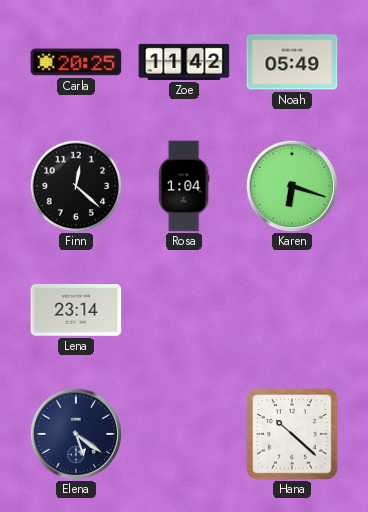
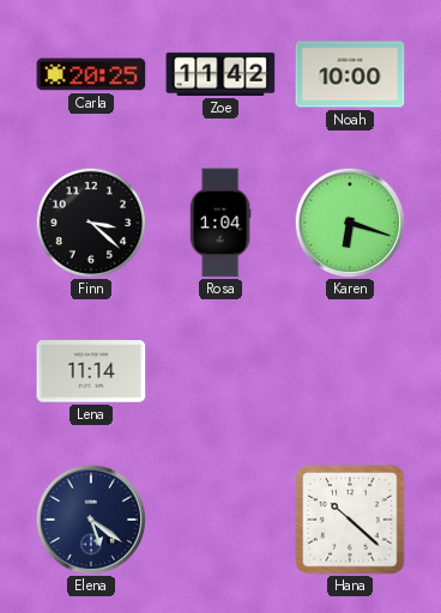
Noah: 05:49 -> 10:00 (350, 74)
Finn: 12:22 -> 3:22 (91, 223)
Lena: 23:14 -> 11:14 (91, 371)
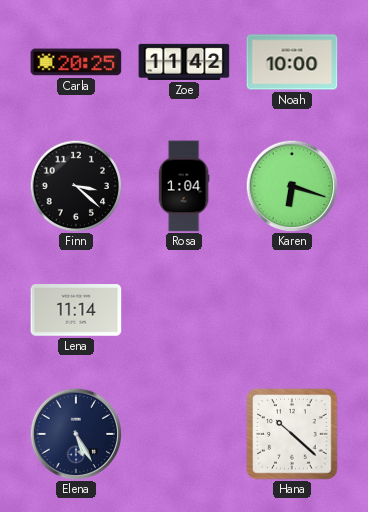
Elena: 5:21 -> 5:25 (76, 434)
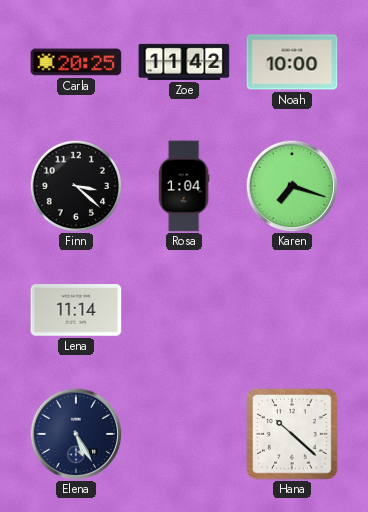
Karen: 6:18 -> 7:18 (292, 186)
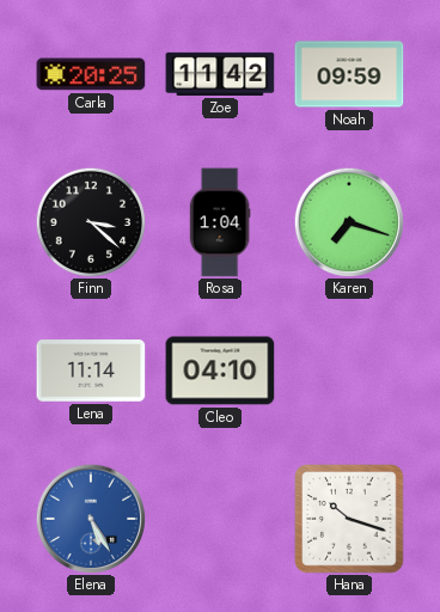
Noah: 10:00 -> 09:59 (349, 74)
Cleo: none -> 04:10 (220, 371)
Elena dial: navy -> blue (91, 519)
Hana: 10:22 -> 10:18 (349, 519)
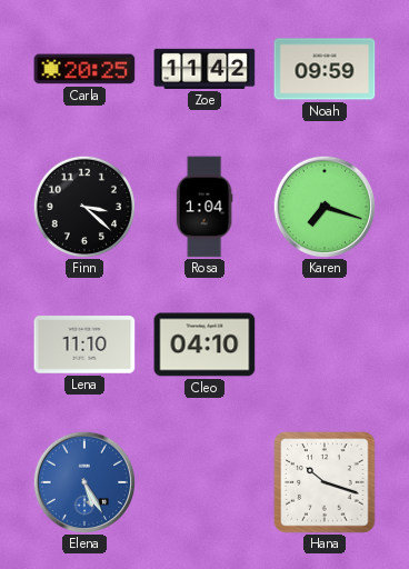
Lena: 11:14 -> 11:10 (84, 345)
